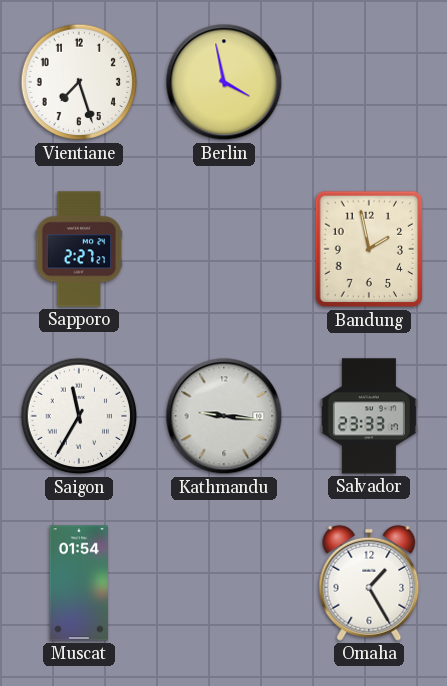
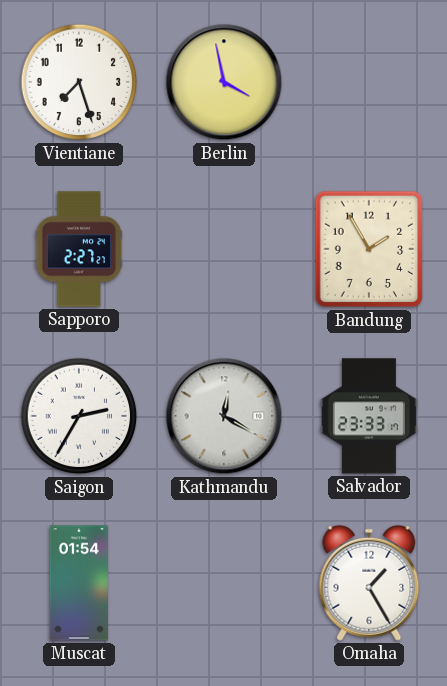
Bandung: 1:58 -> 1:55 (369, 249)
Saigon: 11:35 -> 2:35 (79, 416)
Kathmandu: 9:16 -> 12:20 (224, 416)
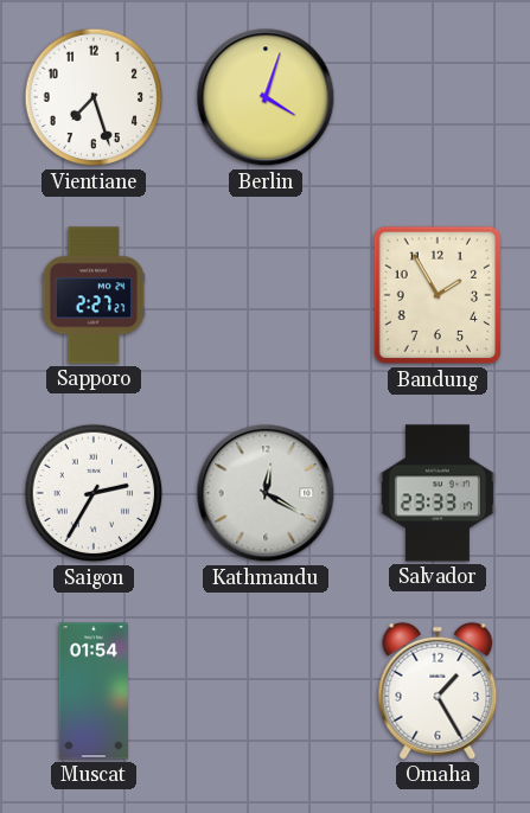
Berlin: 3:58 -> 4:03 (266, 97)
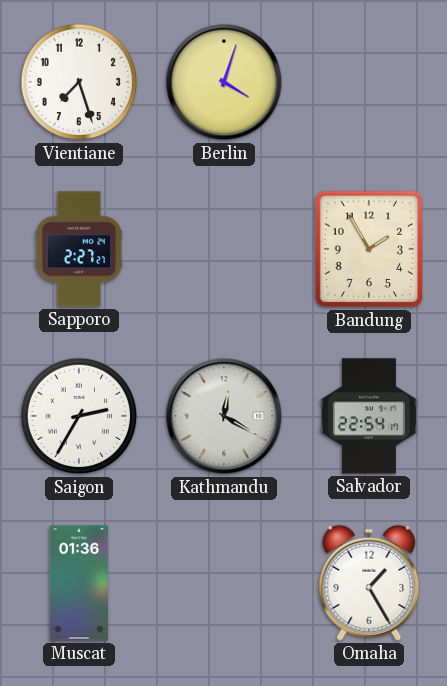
Salvador: 23:33 -> 22:54 (369, 416)
Muscat: 01:54 -> 01:36 (78, 583)
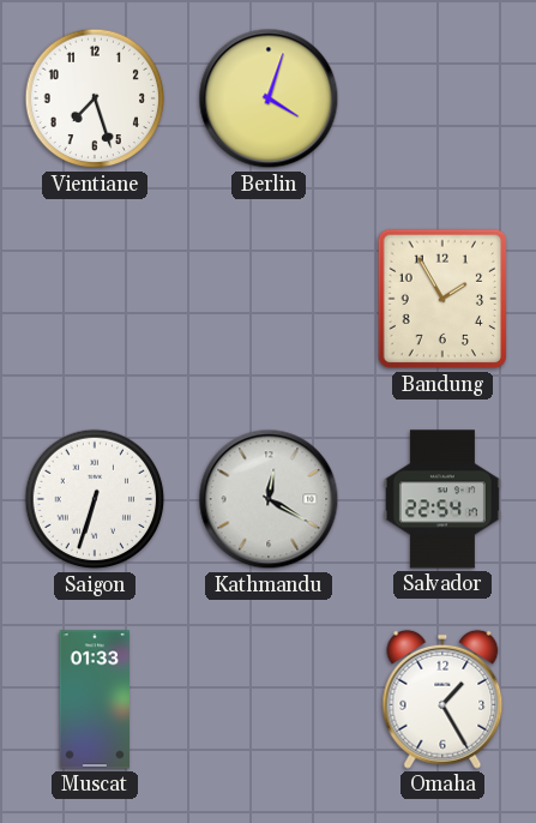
Sapporo: 2:27 -> none (79, 249)
Saigon: 2:35 -> 6:33 (95, 499)
Muscat: 01:36 -> 01:33 (94, 699)
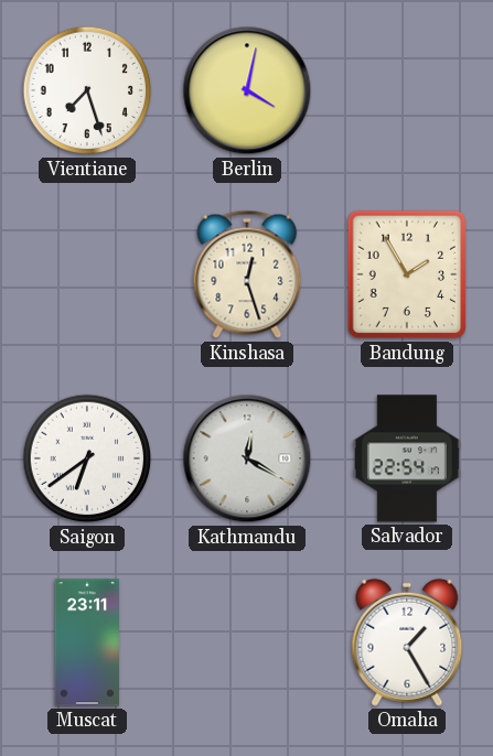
Berlin: 4:03 -> 4:02 (247, 90)
Kinshasa: none -> 12:27 (247, 274)
Saigon: 6:33 -> 6:39 (87, 458)
Muscat: 01:33 -> 23:11 (86, 642)
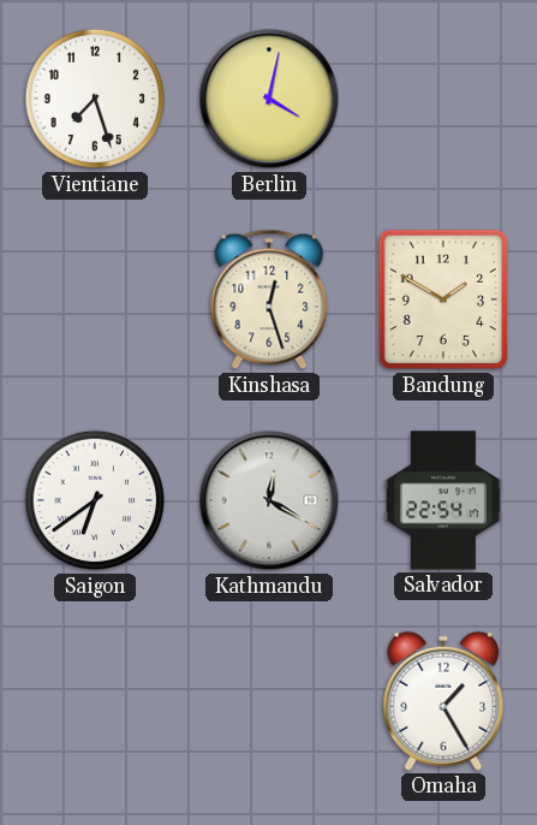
Bandung: 1:55 -> 1:50 (443, 299)
Muscat: 23:11 -> none (86, 642)
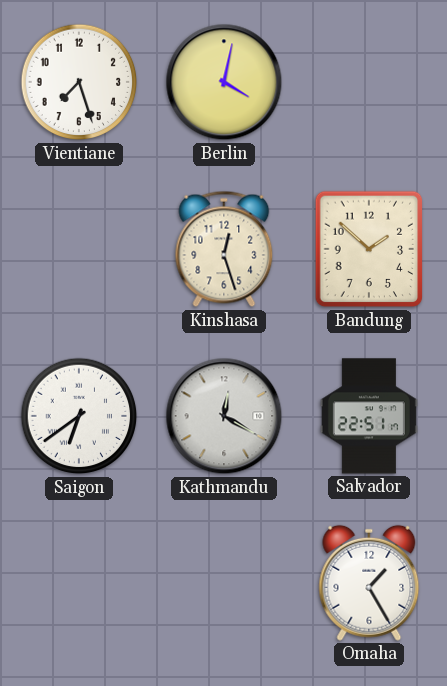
Bandung: 1:50 -> 1:52 (369, 249)
Salvador: 22:54 -> 22:51 (369, 416)
